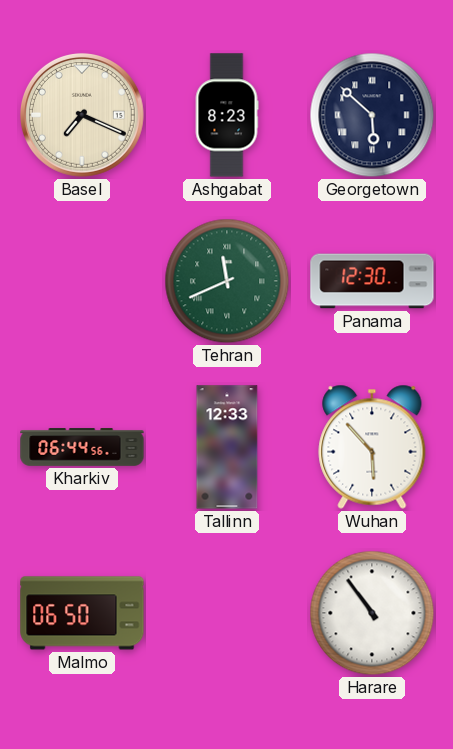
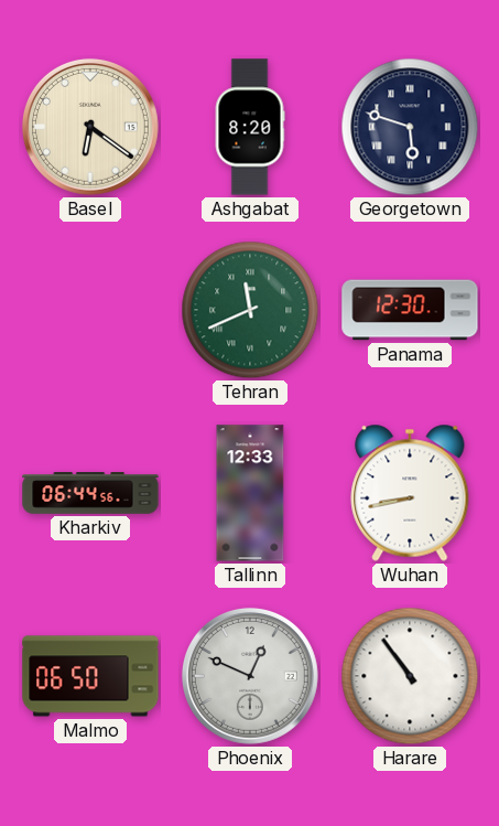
Basel: 7:19 -> 6:21 (90, 127)
Ashgabat: 8:23 -> 8:20 (250, 127)
Georgetown: 5:52 -> 5:48 (410, 127)
Wuhan: 5:53 -> 8:43 (410, 493)
Phoenix: none -> 12:49 (250, 676)
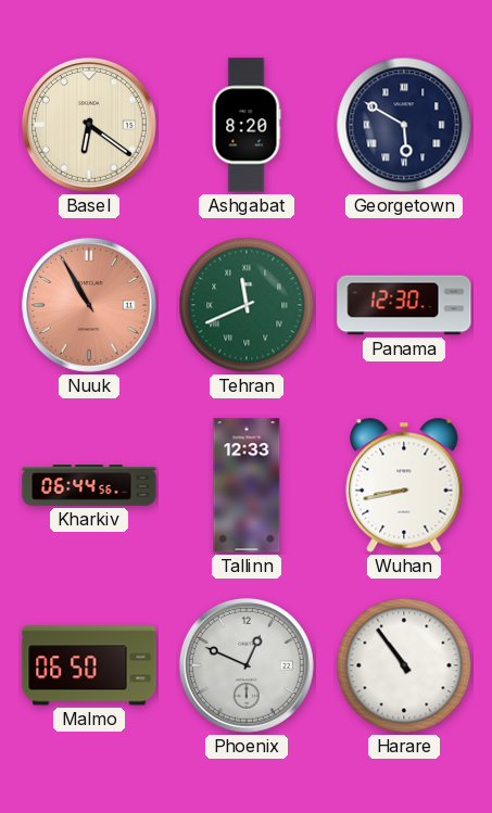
Georgetown: 5:48 -> 5:50 (404, 125)
Nuuk: none -> 10:55 (89, 305)
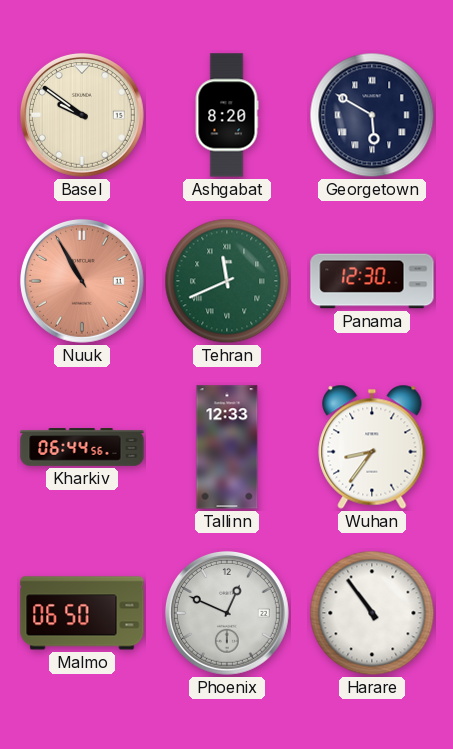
Basel: 6:21 -> 9:51 (82, 115)
Wuhan: 8:43 -> 8:36 (372, 447)
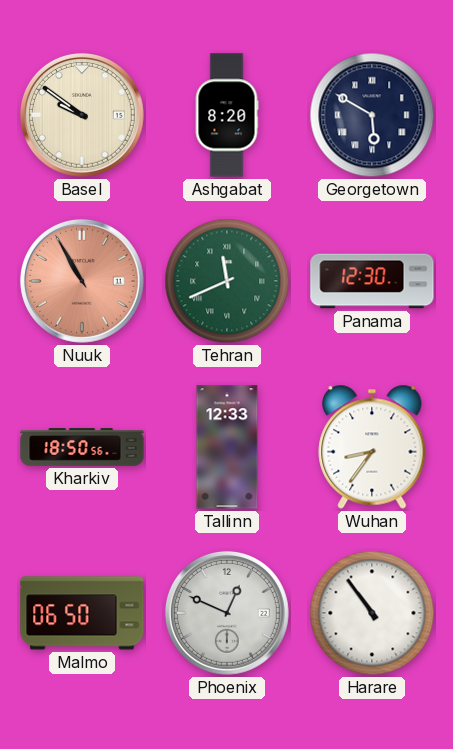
Kharkiv: 06:44 -> 18:50 (82, 447)
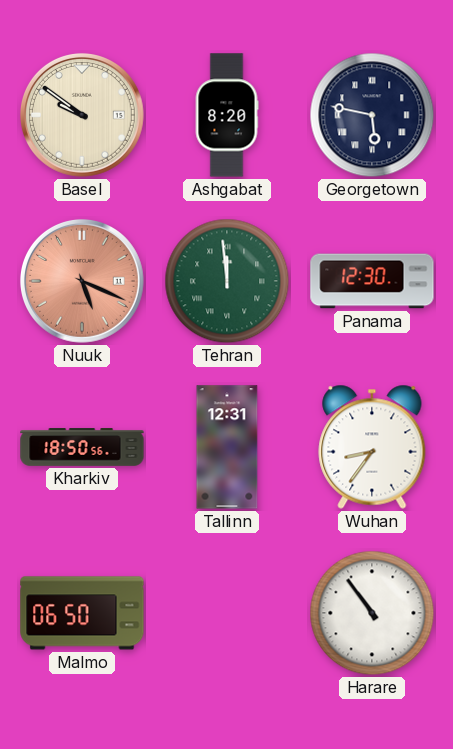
Georgetown: 5:50 -> 5:47 (372, 115)
Nuuk: 10:55 -> 5:19 (82, 281)
Tehran: 11:41 -> 11:59 (227, 281)
Tallinn: 12:33 -> 12:31 (227, 447)
Phoenix: 12:49 -> none (227, 613)
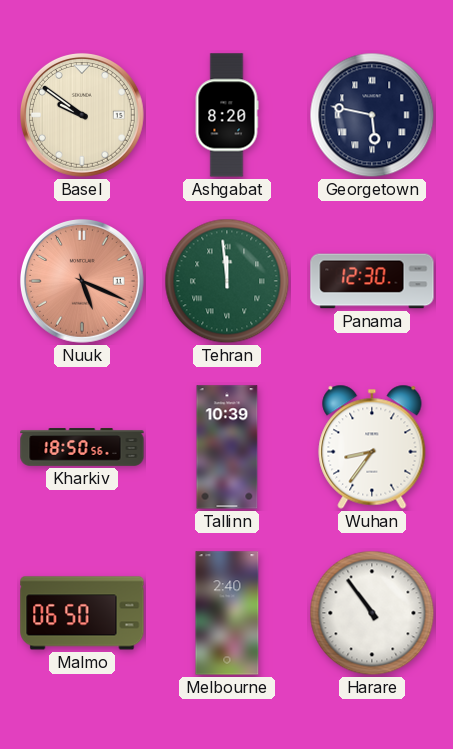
Tallinn: 12:31 -> 10:39 (227, 447)
Melbourne: none -> 2:40 (227, 613)
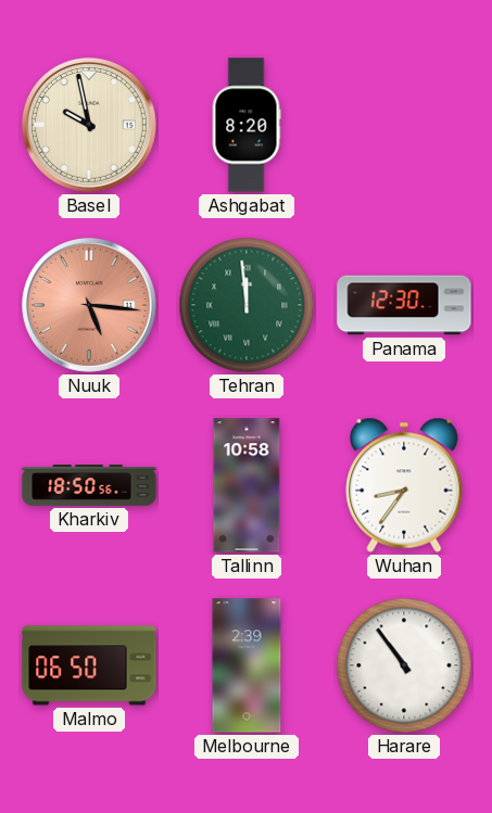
Basel: 9:51 -> 9:58 (89, 125)
Georgetown: 5:47 -> none (372, 115)
Nuuk: 5:19 -> 5:16 (89, 305)
Tallinn: 10:39 -> 10:58 (247, 485)
Melbourne: 2:40 -> 2:39 (247, 665)
